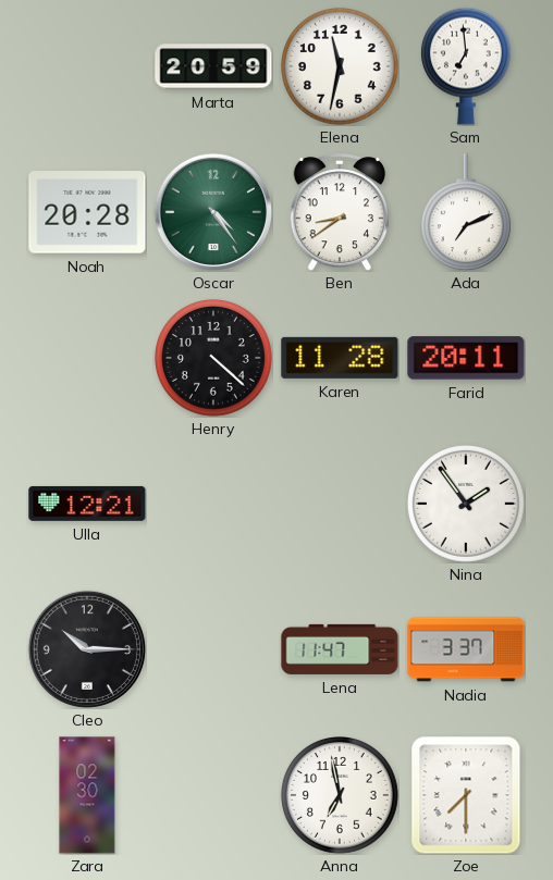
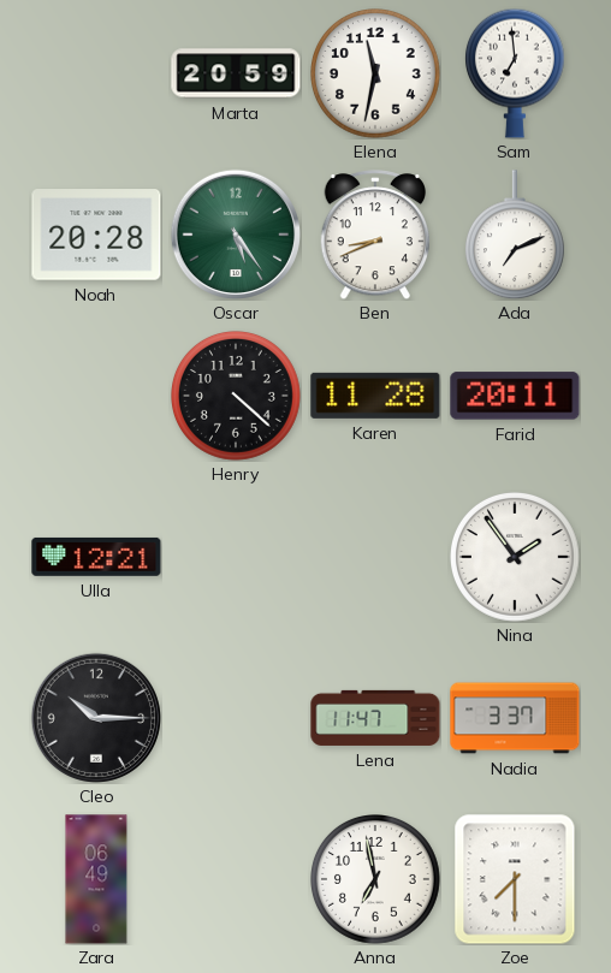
Oscar: 4:24 -> 5:24 (236, 235)
Ben: 8:39 -> 8:41 (374, 235)
Zara: 02:30 -> 06:49 (96, 879)
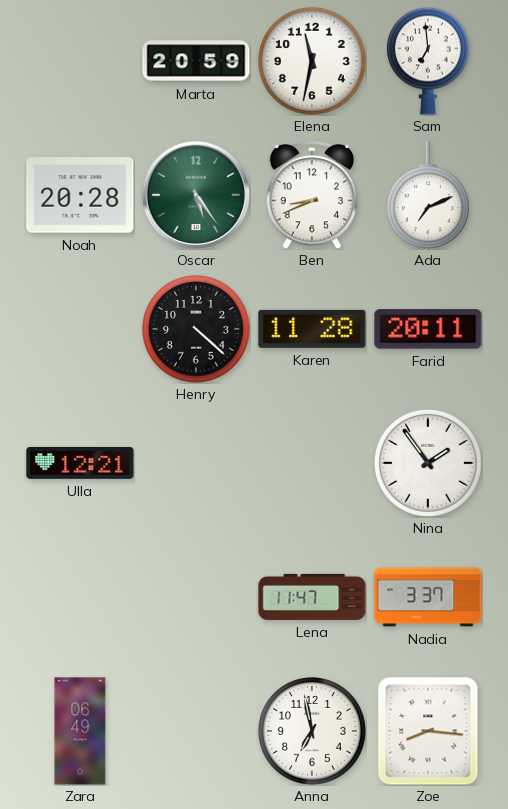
Cleo: 10:15 -> none (96, 718)
Zoe: 7:30 -> 8:16 (428, 731)
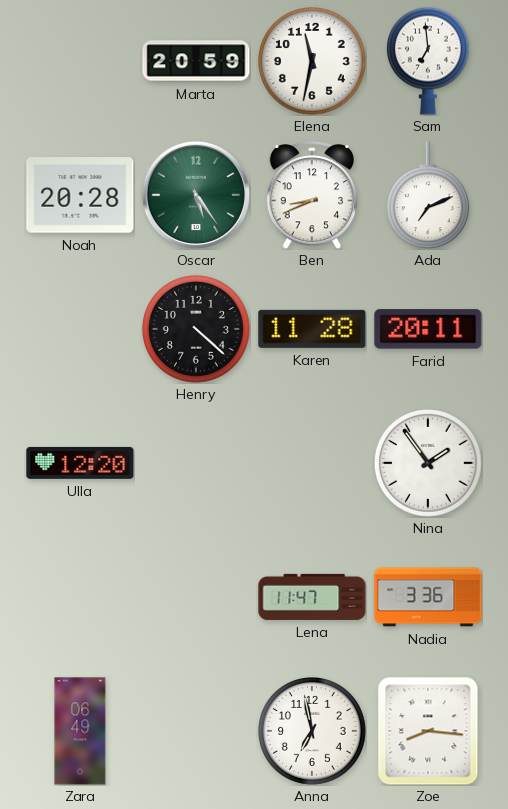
Ulla: 12:21 -> 12:20 (80, 463)
Nadia: 3:37 -> 3:36 (428, 597)
